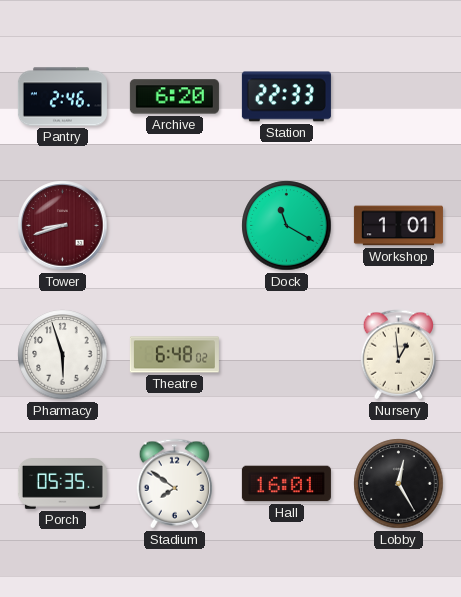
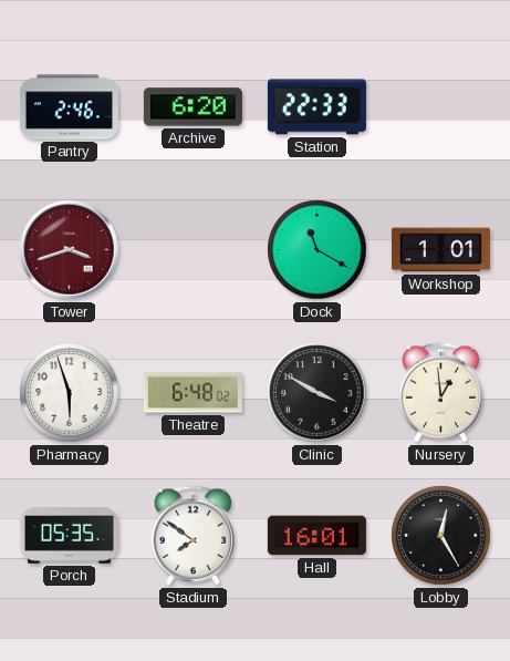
Tower: 8:42 -> 3:42 (70, 250)
Clinic: none -> 3:50 (318, 393)
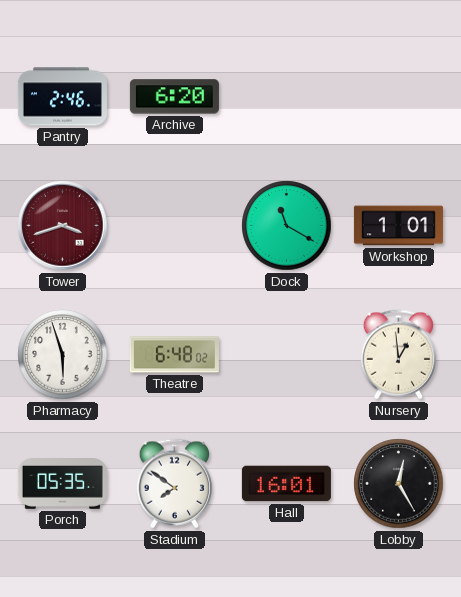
Station: 22:33 -> none (316, 107)
Clinic: 3:50 -> none (318, 393)
